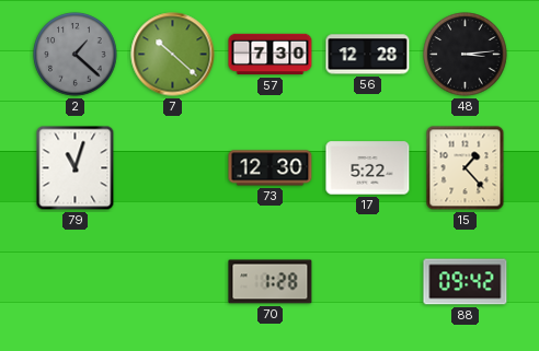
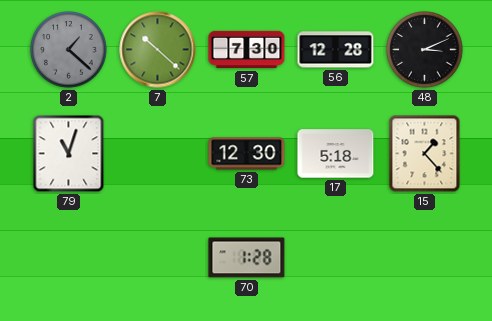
48: 3:14 -> 3:11 (425, 50)
17: 5:22 -> 5:18 (336, 154)
88: 09:42 -> none (466, 282)
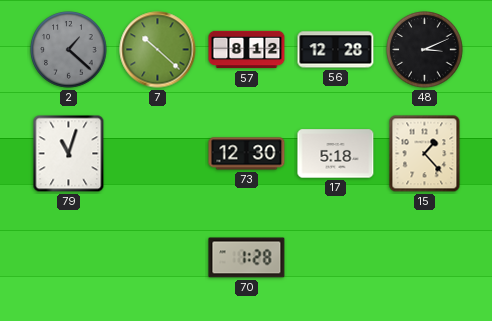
57: 7:30 -> 8:12 (247, 50)
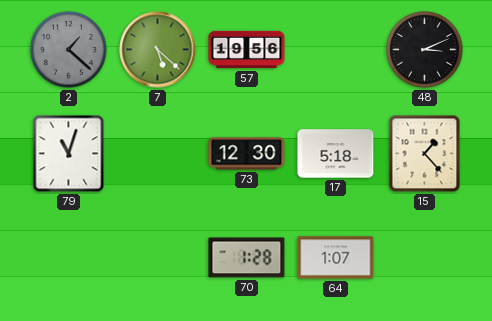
7: 10:22 -> 5:22 (158, 50)
57: 8:12 -> 19:56 (247, 50)
56: 12:28 -> none (336, 50)
64: none -> 1:07 (336, 258)
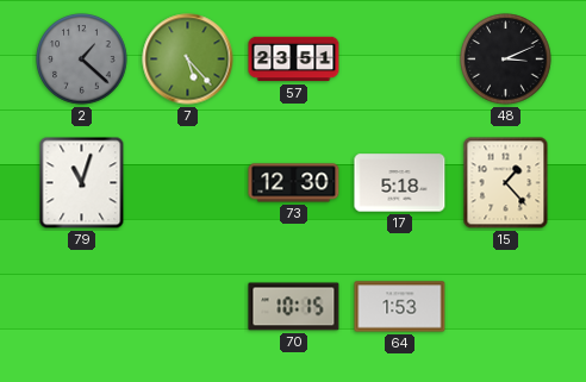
7: 5:22 -> 5:23 (188, 60)
57: 19:56 -> 23:51 (294, 60)
70: 1:28 -> 10:15 (294, 307)
64: 1:07 -> 1:53 (400, 307)
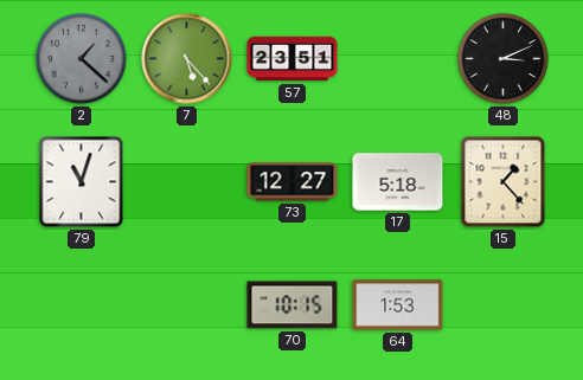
73: 12:30 -> 12:27 (293, 182)
